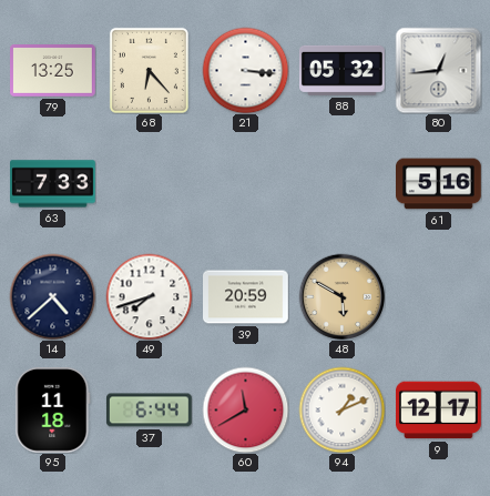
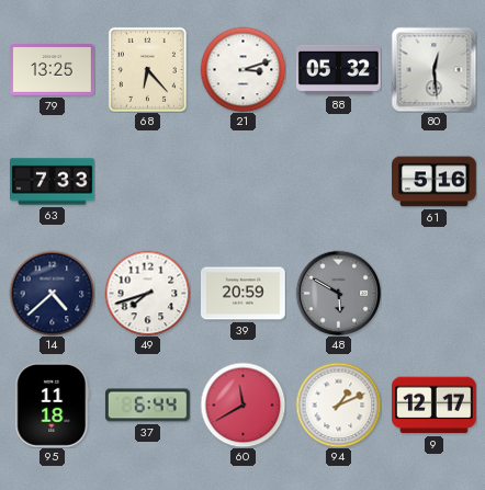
21: 3:16 -> 3:12 (243, 69)
80: 12:44 -> 12:29 (433, 69)
48 dial: champagne -> grey (338, 293)
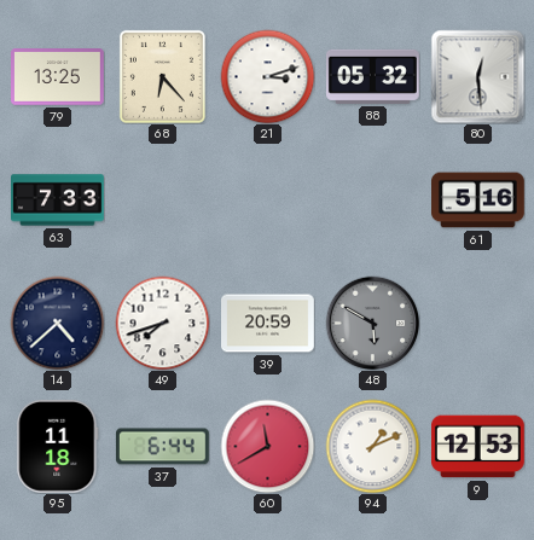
9: 12:17 -> 12:53 (478, 447)
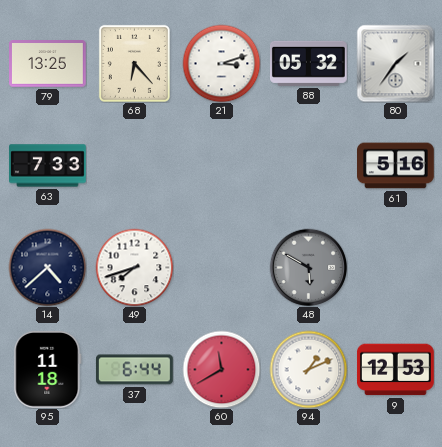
80: 12:29 -> 1:36 (395, 63)
39: 20:59 -> none (268, 324)
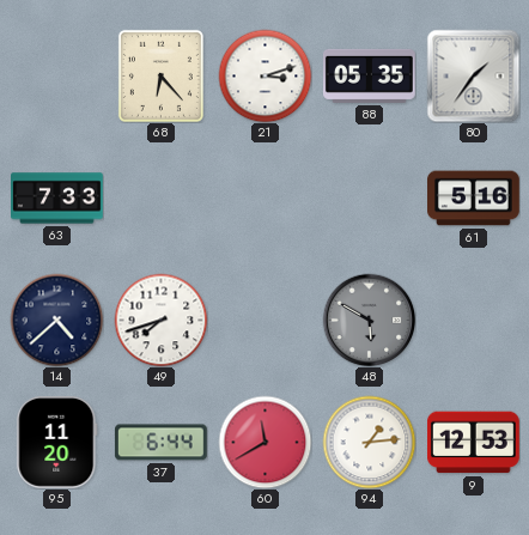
79: 13:25 -> none (48, 64)
88: 05:32 -> 05:35 (369, 75)
95: 11:18 -> 11:20 (57, 442)
94: 1:11 -> 1:14 (369, 442)
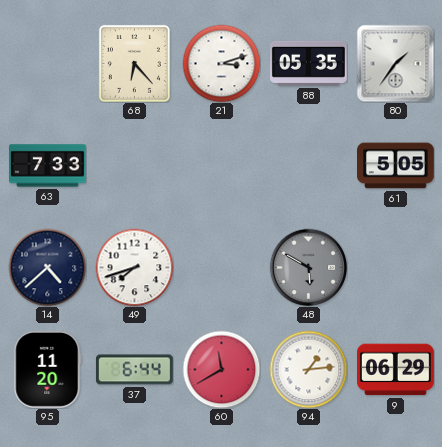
61: 5:16 -> 5:05 (396, 166)
9: 12:53 -> 06:29 (396, 370)
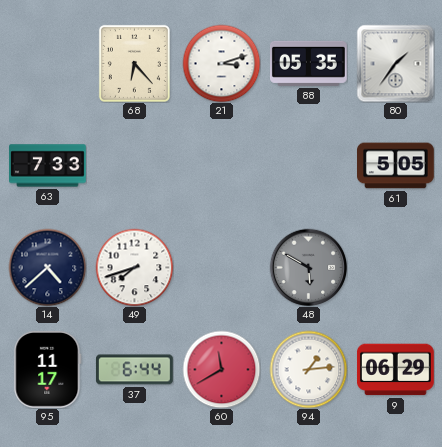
95: 11:20 -> 11:17 (48, 369)
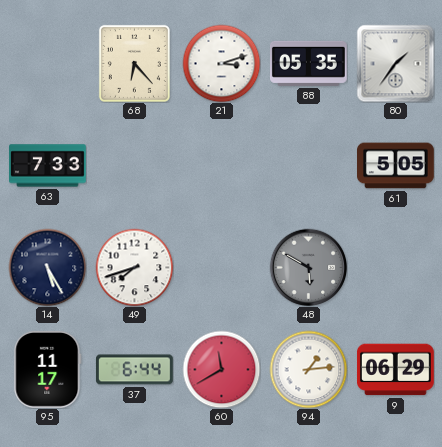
14: 4:38 -> 5:25 (47, 267)
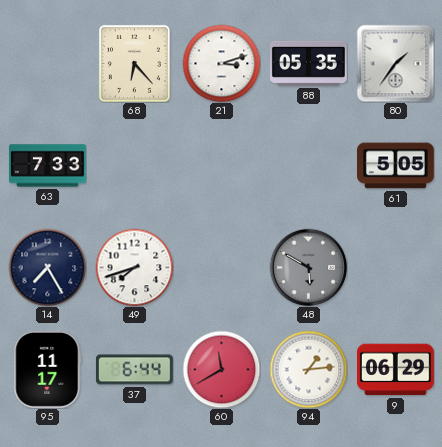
14: 5:25 -> 7:25 (47, 267)
